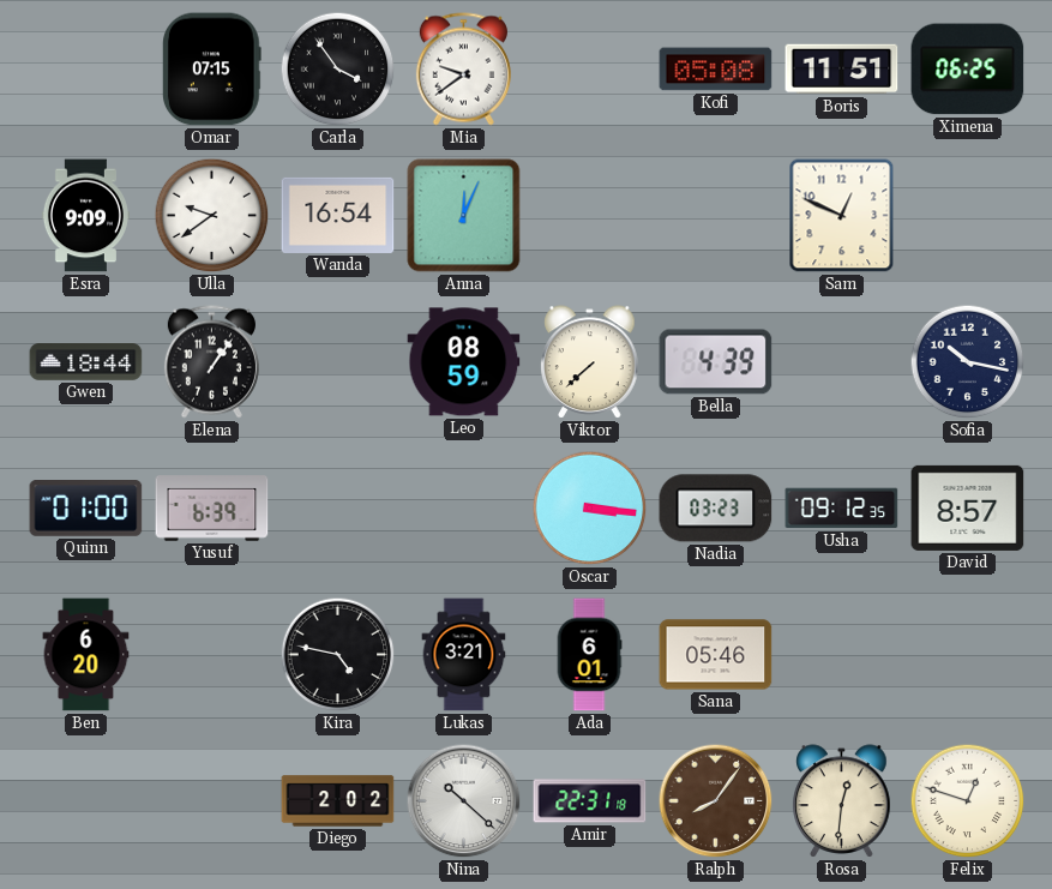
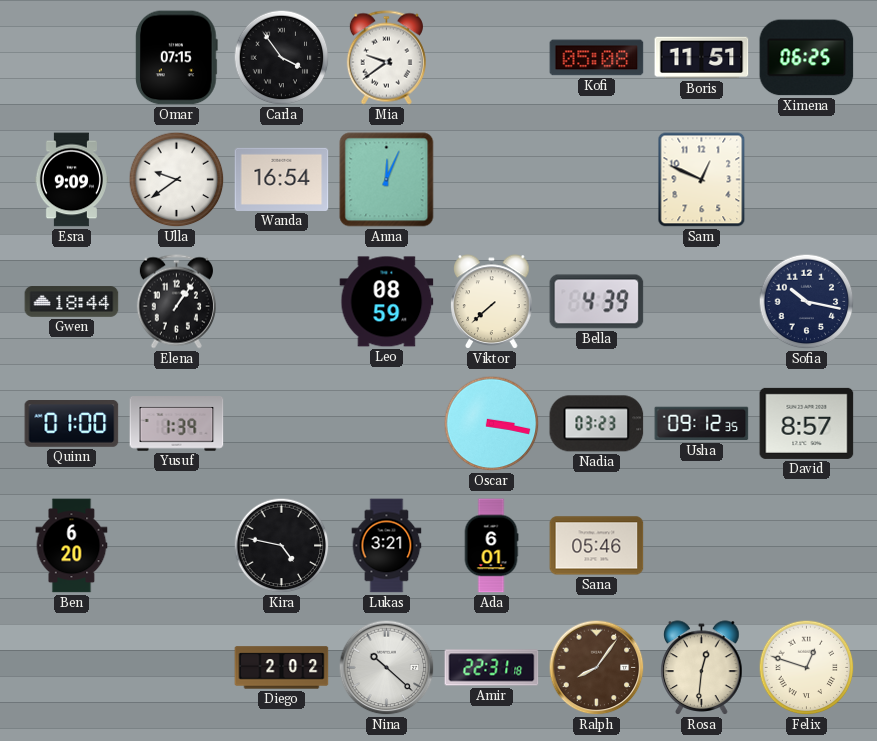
Yusuf: 6:39 -> 1:39 (177, 424)
Oscar: 3:16 -> 3:17 (492, 424)
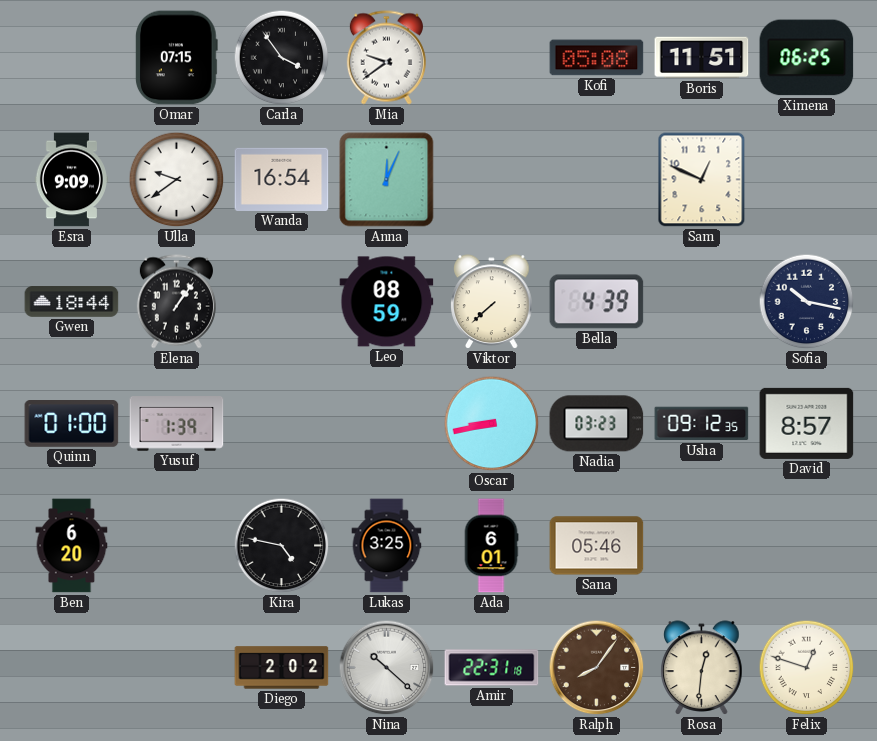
Oscar: 3:17 -> 8:43 (492, 424)
Lukas: 3:21 -> 3:25 (387, 546)
